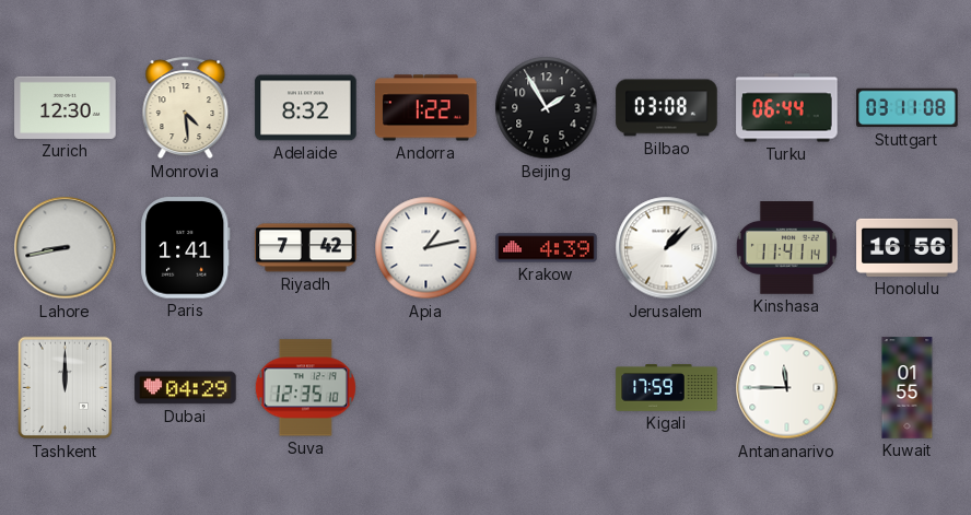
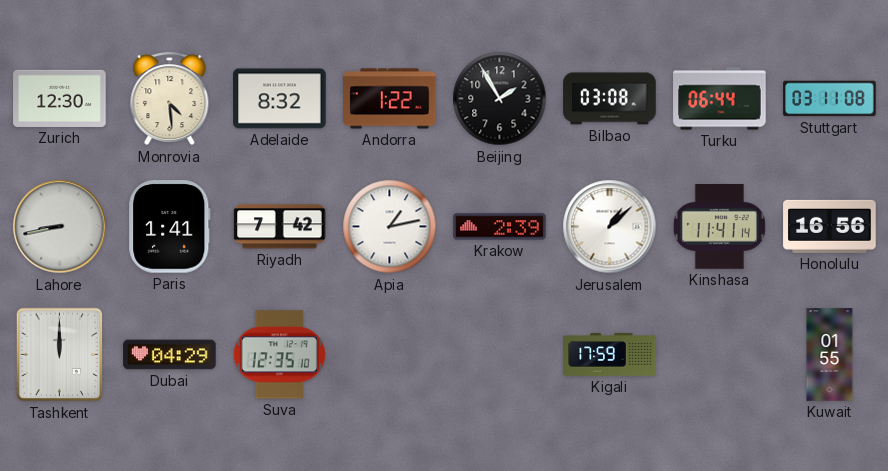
Krakow: 4:39 -> 2:39 (500, 227)
Antananarivo: 11:45 -> none (787, 388)
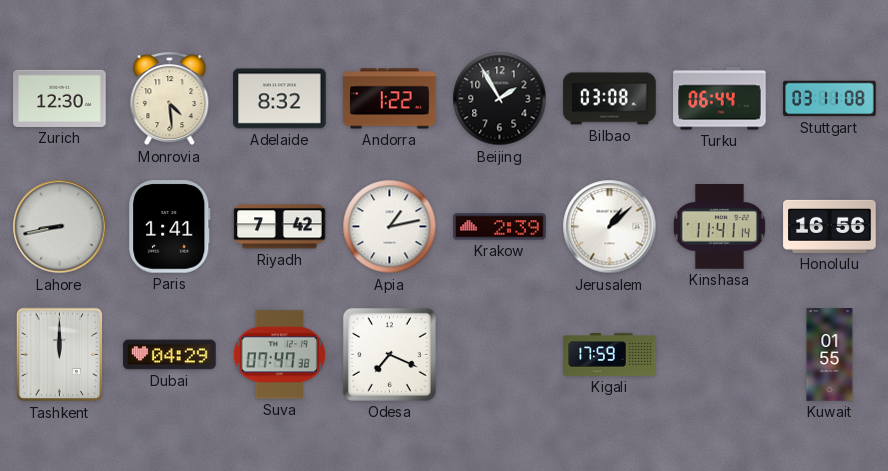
Suva: 12:35 -> 07:47 (279, 355)
Odesa: none -> 7:19 (389, 354)
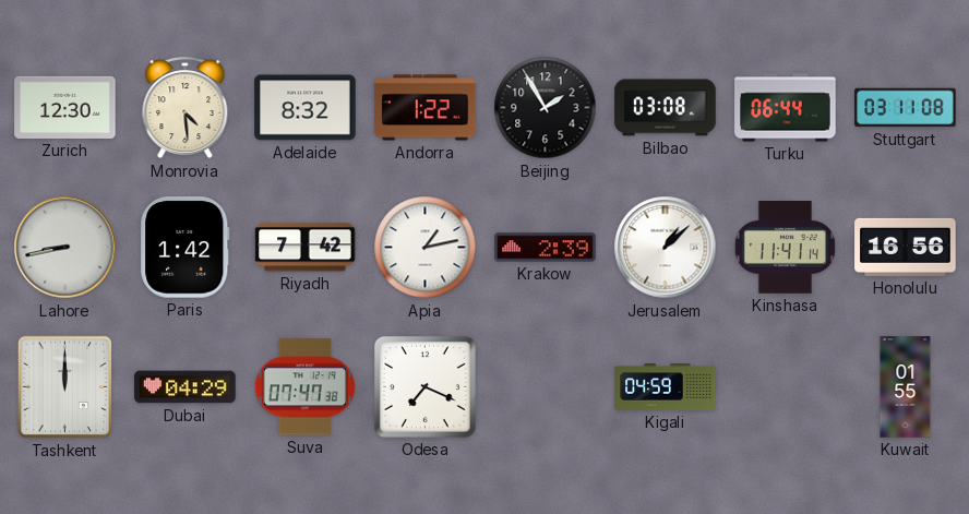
Paris: 1:41 -> 1:42 (186, 248)
Kigali: 17:59 -> 04:59 (666, 387)
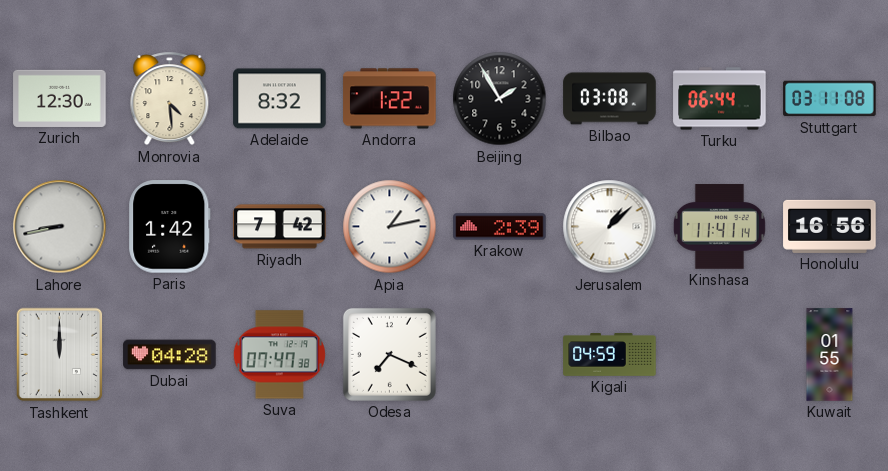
Dubai: 04:29 -> 04:28 (170, 355)
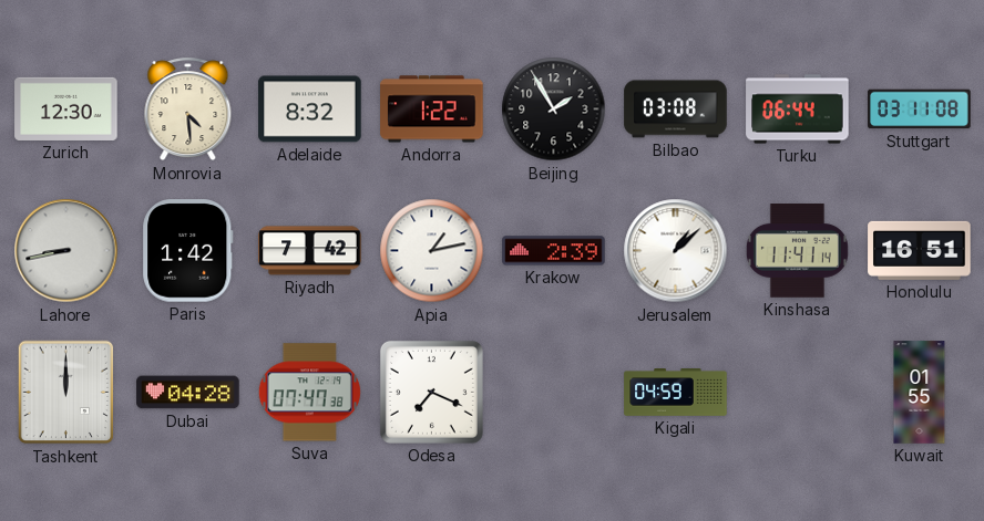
Honolulu: 16:56 -> 16:51 (920, 250)
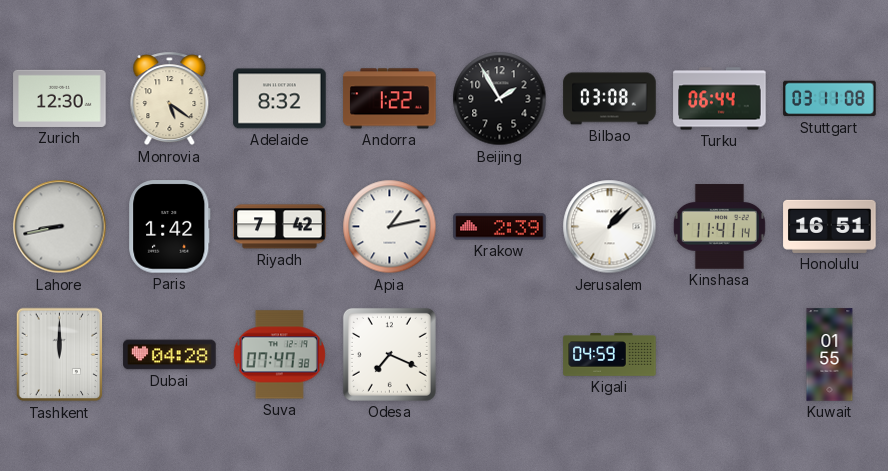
Monrovia: 4:29 -> 5:21 (170, 99)
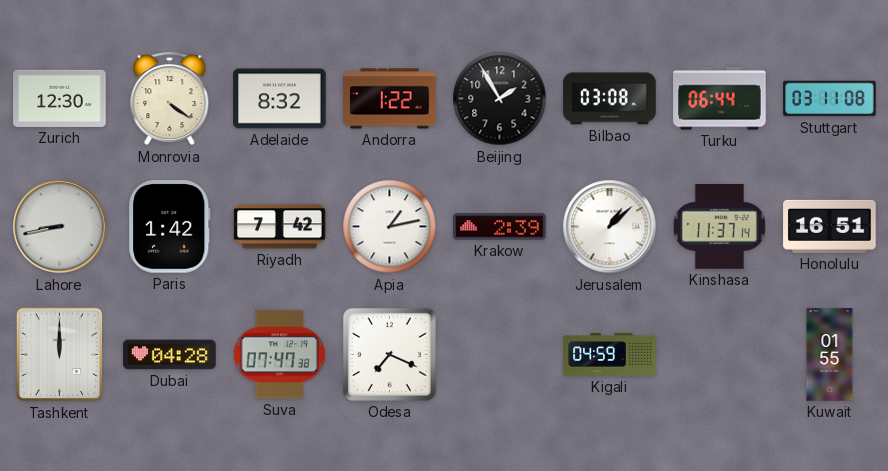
Monrovia: 5:21 -> 4:21 (170, 99)
Kinshasa: 11:41 -> 11:37 (719, 227)
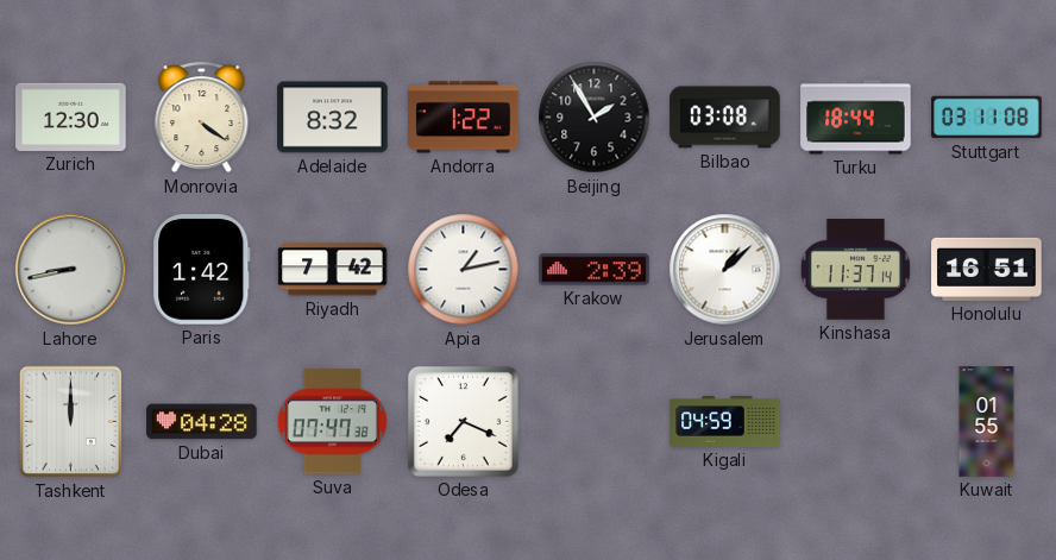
Turku: 06:44 -> 18:44 (856, 118)
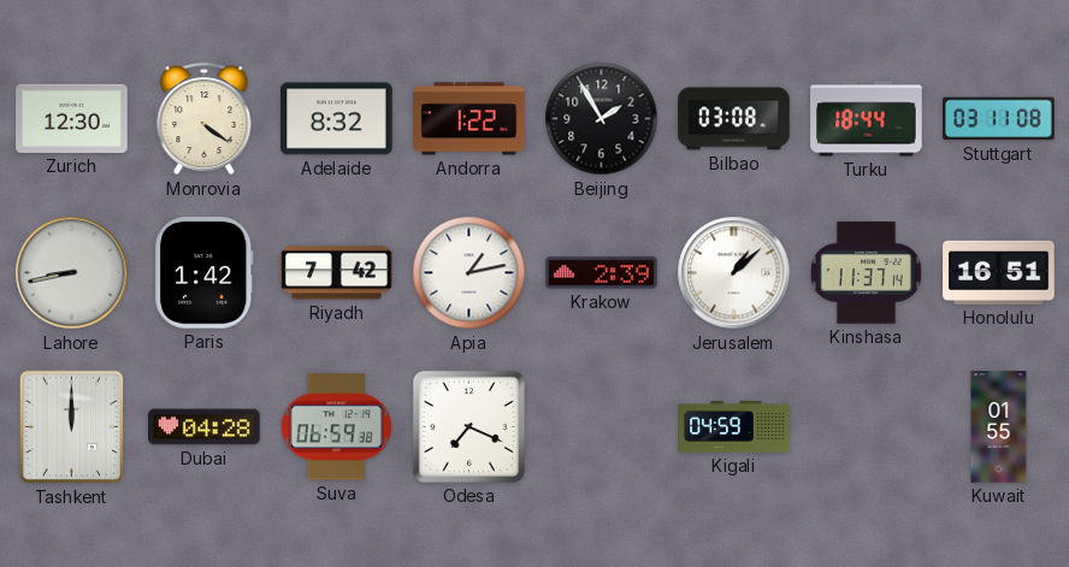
Suva: 07:47 -> 06:59 (336, 427)
